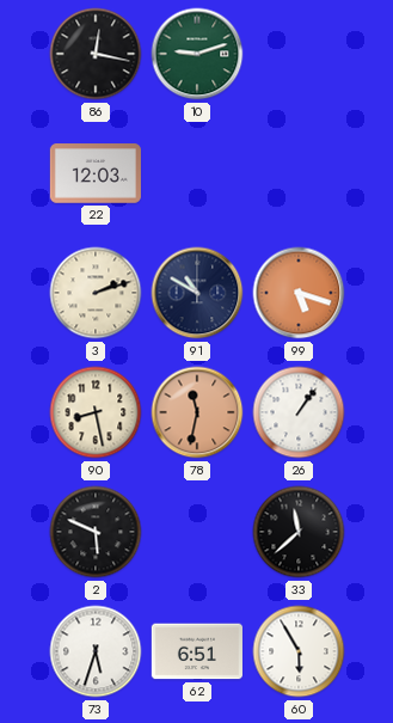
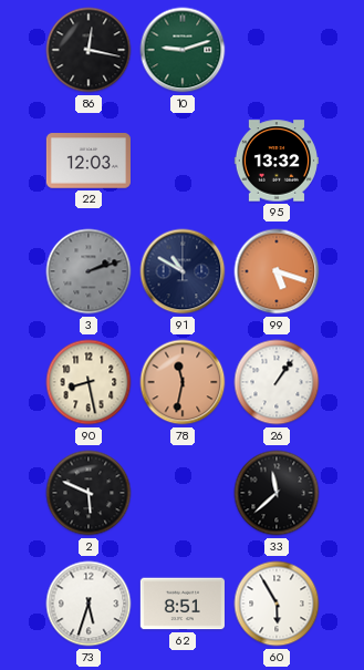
95: none -> 13:32 (277, 161)
3 dial: cream -> grey (89, 271)
62: 6:51 -> 8:51 (183, 604)
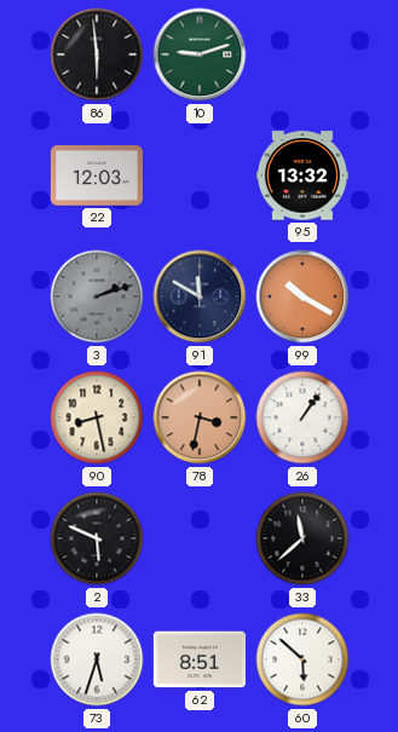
86: 12:17 -> 5:59 (97, 54)
91: 10:50 -> 11:50 (200, 296)
99: 5:18 -> 10:20 (302, 296)
78: 11:32 -> 3:32 (200, 417)
60: 5:55 -> 5:52 (302, 659)
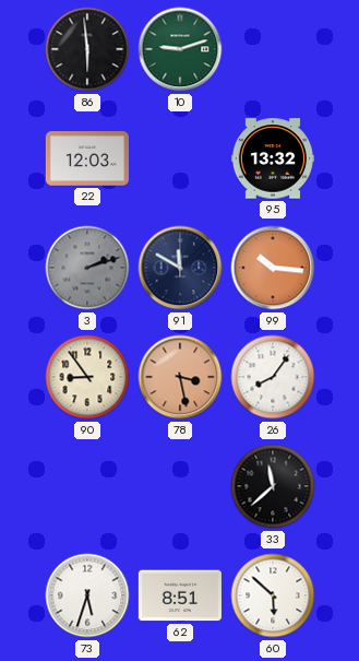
99: 10:20 -> 10:16 (273, 268)
90: 8:28 -> 8:54 (87, 377)
78: 3:32 -> 3:28 (180, 377)
26: 1:06 -> 8:06 (273, 377)
2: 5:49 -> none (97, 538)
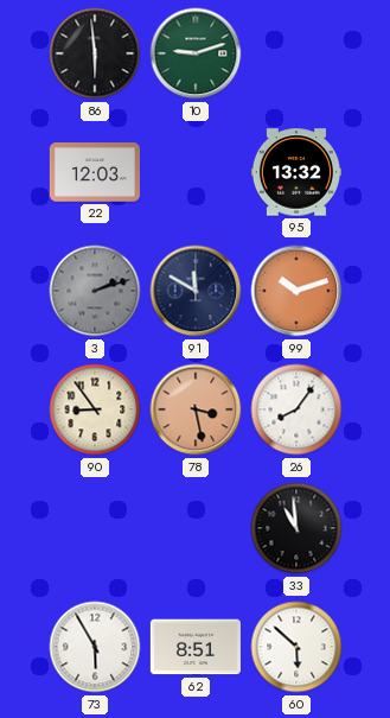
99: 10:16 -> 10:12 (296, 291)
33: 11:38 -> 10:59 (296, 528)
73: 5:33 -> 5:55 (95, 647)
